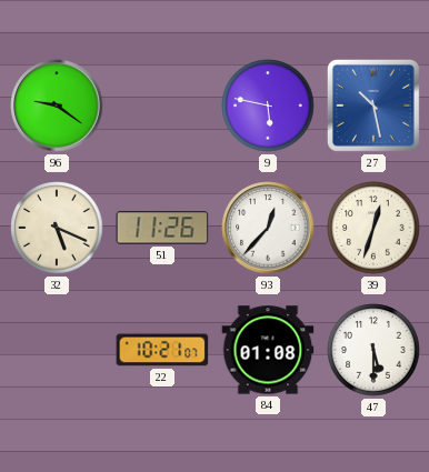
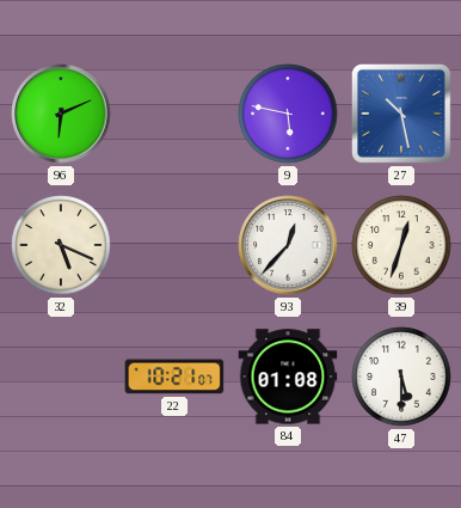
96: 9:21 -> 6:11 (61, 114)
51: 11:26 -> none (162, 228)
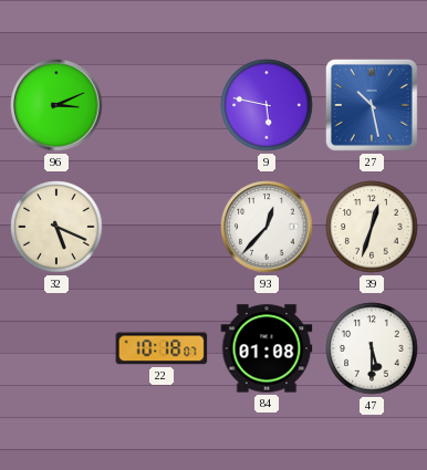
96: 6:11 -> 3:11 (56, 105)
22: 10:21 -> 10:18 (162, 348)
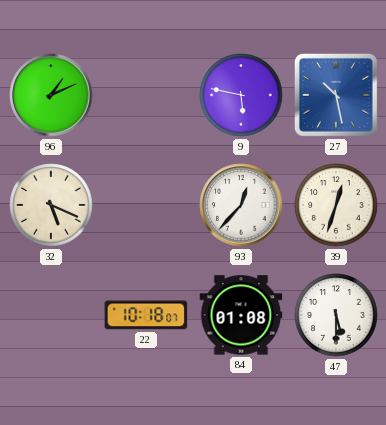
96: 3:11 -> 1:11 (51, 95)
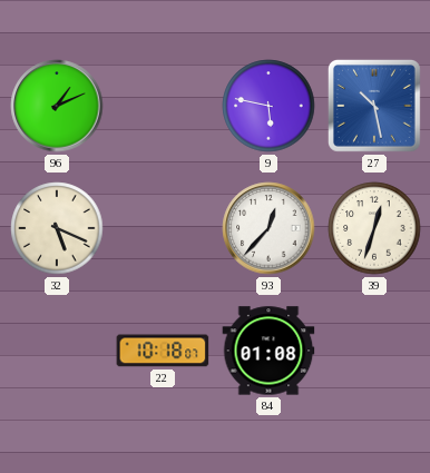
47: 5:30 -> none (336, 315)
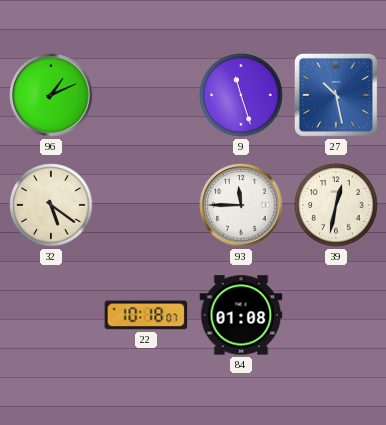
9: 5:47 -> 11:27 (241, 95)
32: 5:19 -> 5:21 (51, 205)
93: 12:37 -> 11:45 (241, 205)
39: 12:33 -> 12:32 (336, 205)
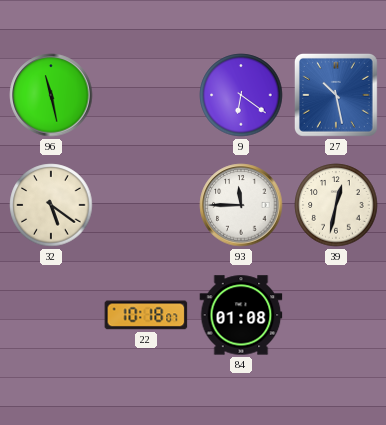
96: 1:11 -> 11:28 (51, 95)
9: 11:27 -> 6:21 (241, 95)
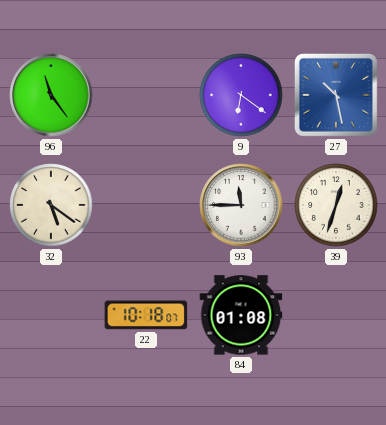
96: 11:28 -> 11:24 (51, 95)
39: 12:32 -> 12:33 (336, 205)
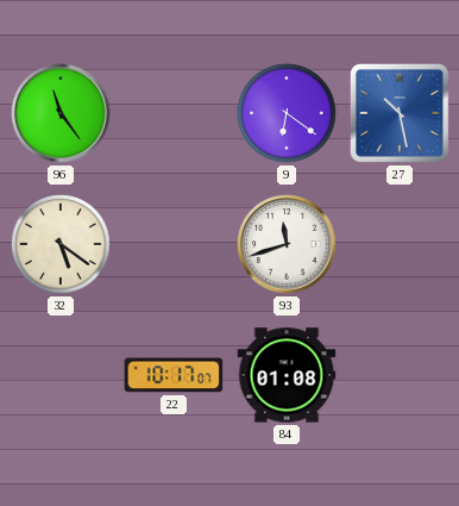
93: 11:45 -> 11:42 (287, 244)
39: 12:33 -> none (336, 205)
22: 10:18 -> 10:17 (174, 375)
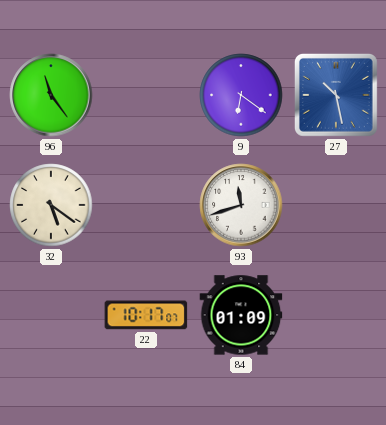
84: 01:08 -> 01:09 (241, 315)
